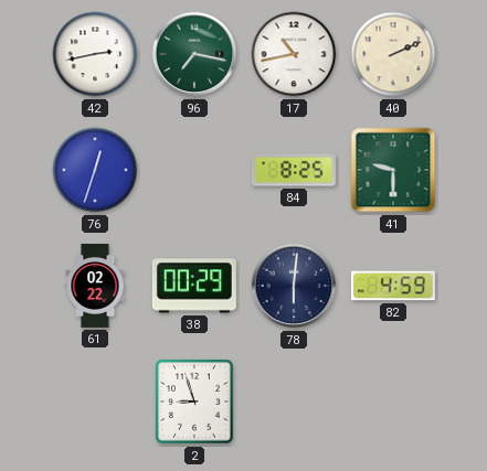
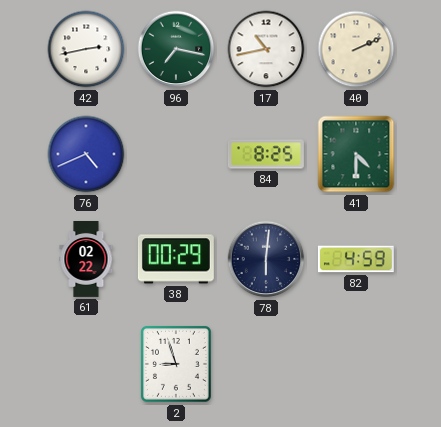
76: 12:33 -> 4:41 (86, 154)
41: 9:30 -> 4:30 (356, 154)
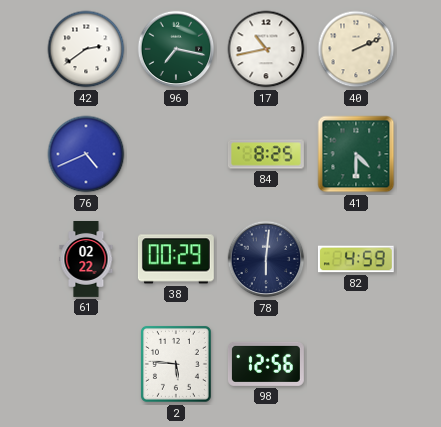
42: 2:43 -> 2:39 (86, 49)
2: 8:57 -> 5:46 (176, 364)
98: none -> 12:56 (266, 364)
